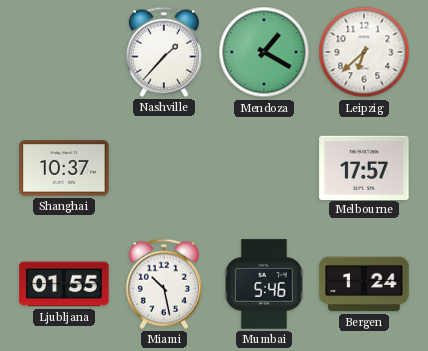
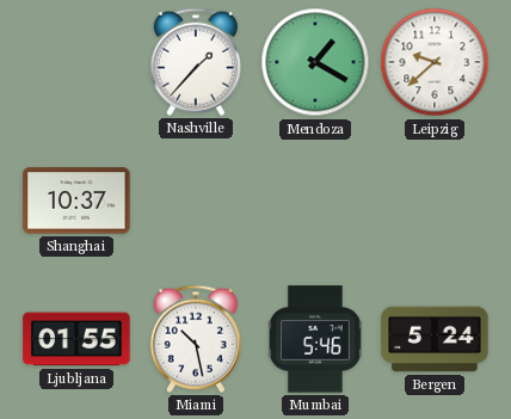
Leipzig: 6:38 -> 9:38 (435, 62)
Melbourne: 17:57 -> none (364, 167)
Bergen: 1:24 -> 5:24 (435, 339)
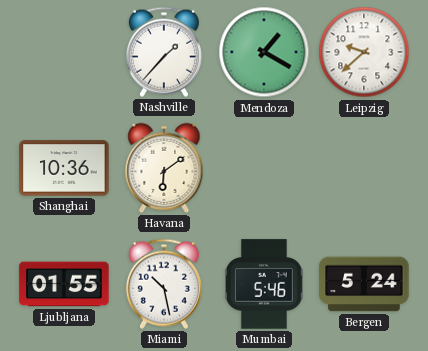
Shanghai: 10:37 -> 10:36 (64, 168)
Havana: none -> 6:09 (164, 168)
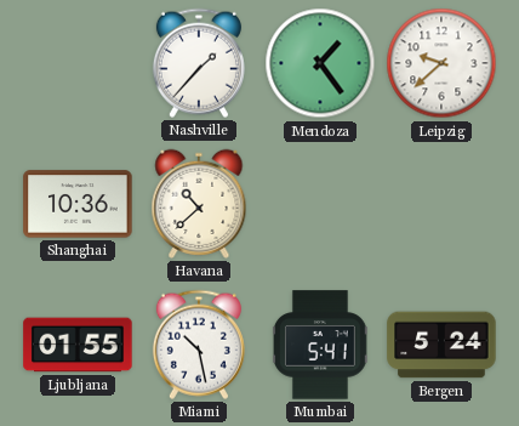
Mendoza: 1:20 -> 1:24 (320, 63)
Havana: 6:09 -> 10:38 (199, 204)
Mumbai: 5:46 -> 5:41 (320, 345)
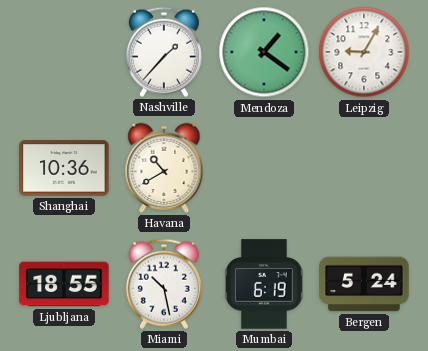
Mendoza: 1:24 -> 1:21 (264, 52)
Leipzig: 9:38 -> 9:05 (364, 52)
Havana: 10:38 -> 10:40 (164, 168)
Ljubljana: 01:55 -> 18:55 (64, 284)
Mumbai: 5:41 -> 6:19 (264, 284)
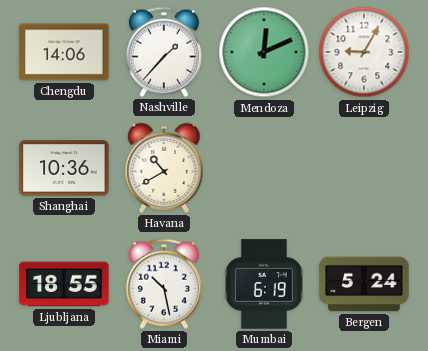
Chengdu: none -> 14:06 (64, 52)
Mendoza: 1:21 -> 12:11 (264, 52)
